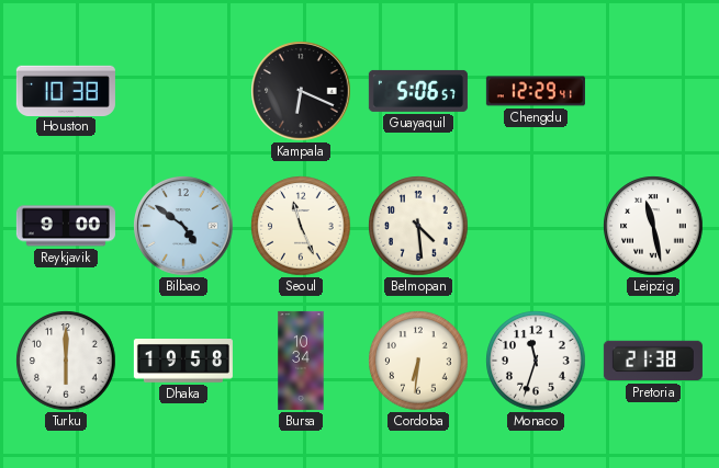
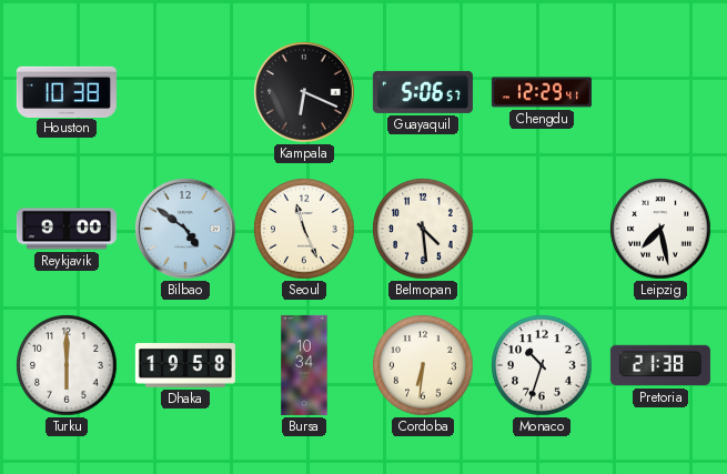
Leipzig: 11:28 -> 7:28 (660, 229)
Monaco: 11:33 -> 10:33 (542, 365)
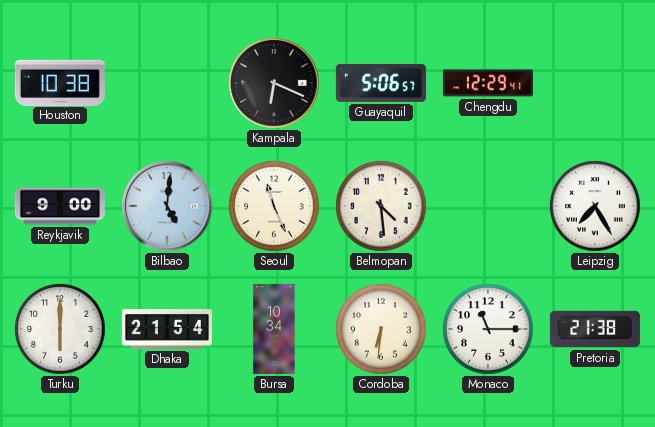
Bilbao: 4:51 -> 5:01 (167, 206)
Leipzig: 7:28 -> 7:25 (595, 206)
Dhaka: 19:58 -> 21:54 (167, 330)
Monaco: 10:33 -> 11:15 (488, 329)
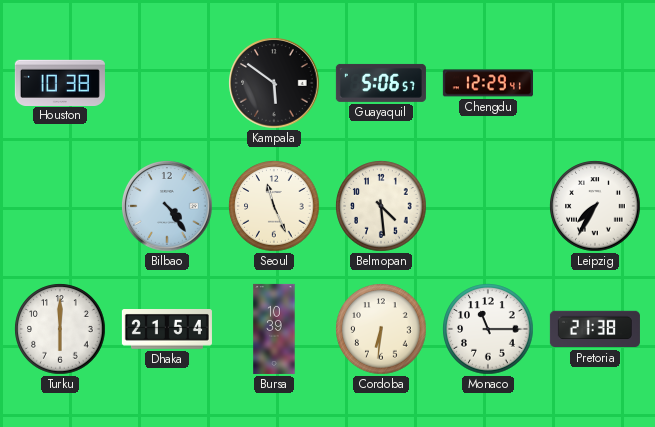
Kampala: 6:19 -> 5:51 (274, 83)
Reykjavik: 9:00 -> none (60, 206)
Bilbao: 5:01 -> 4:24 (167, 206)
Leipzig: 7:25 -> 7:35 (595, 206)
Bursa: 10:34 -> 10:39 (274, 329)
